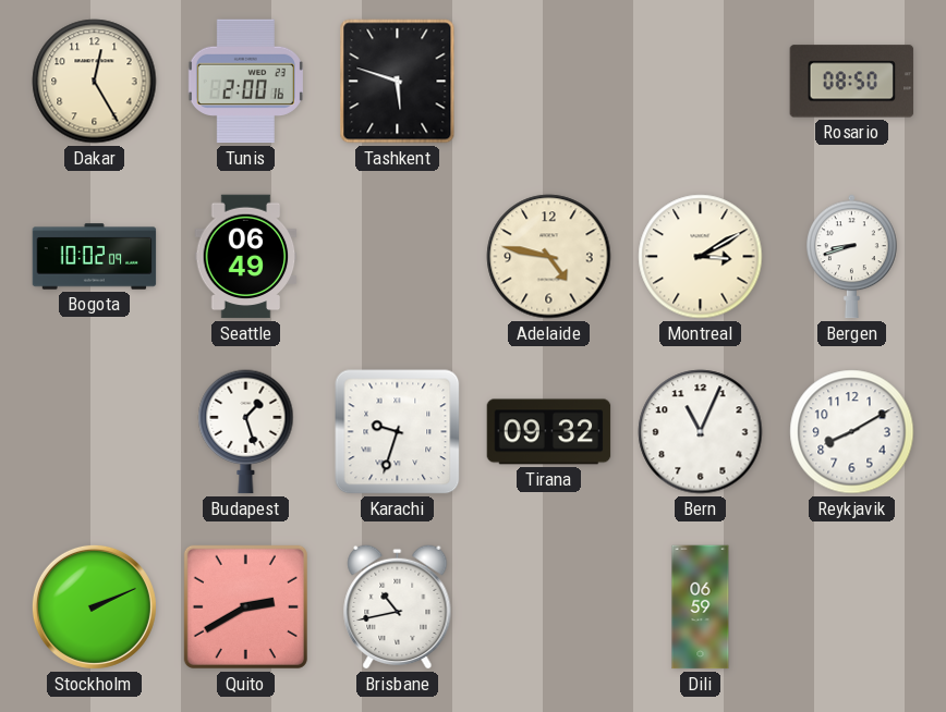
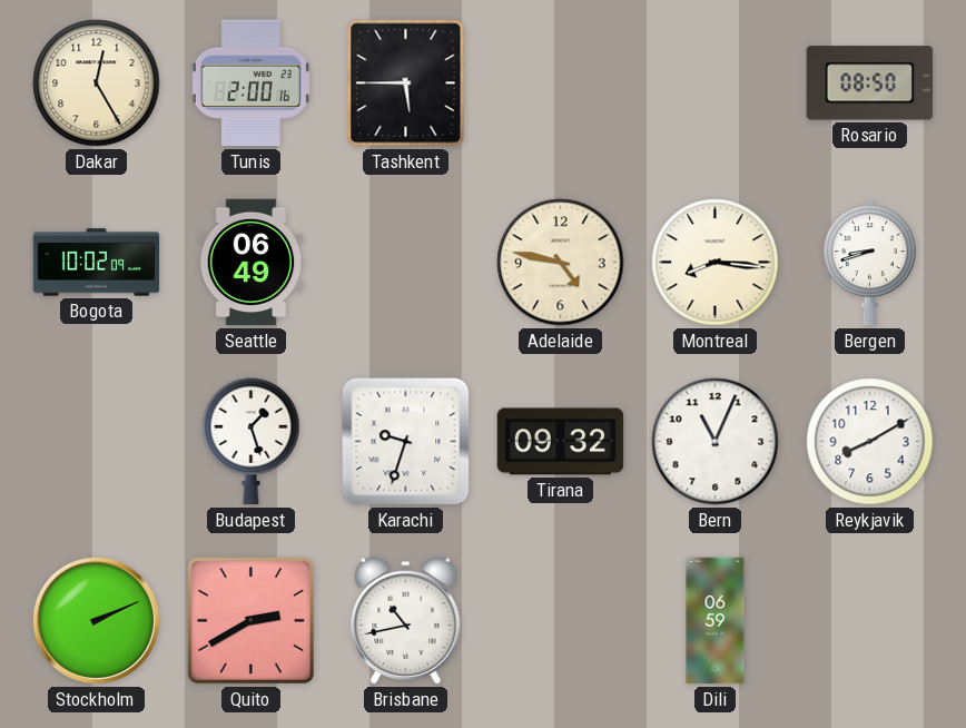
Tashkent: 5:48 -> 5:45 (406, 83)
Montreal: 3:10 -> 8:16 (716, 263)
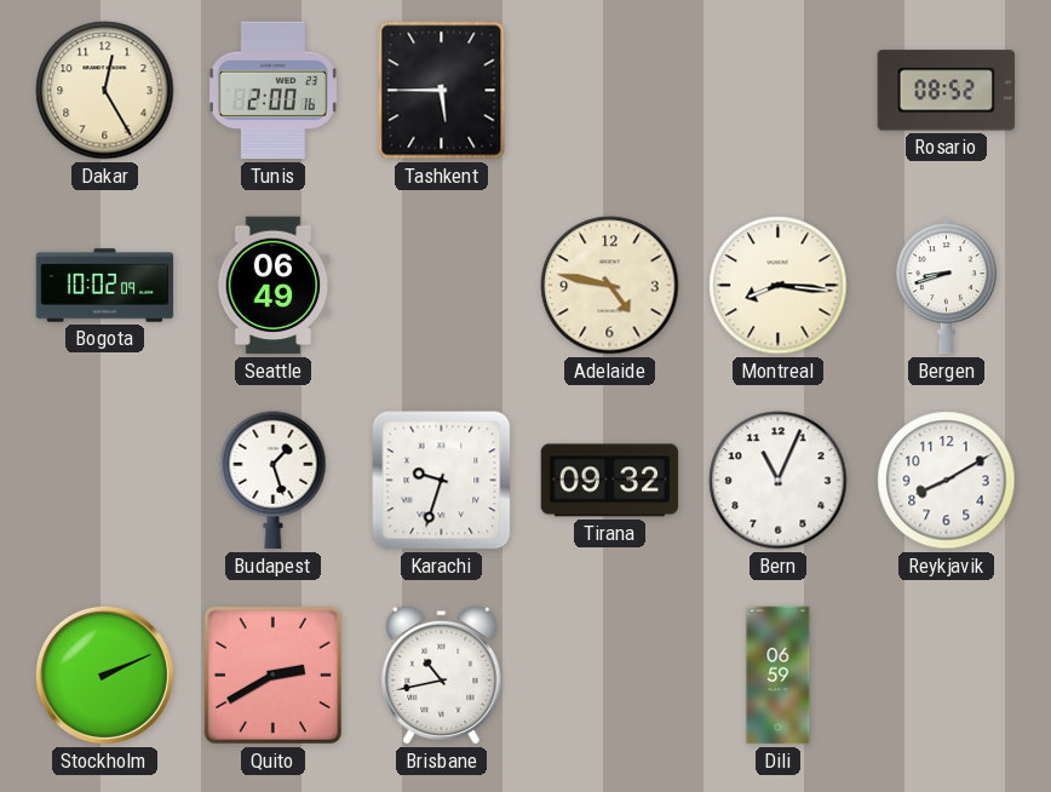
Rosario: 08:50 -> 08:52 (947, 91)
